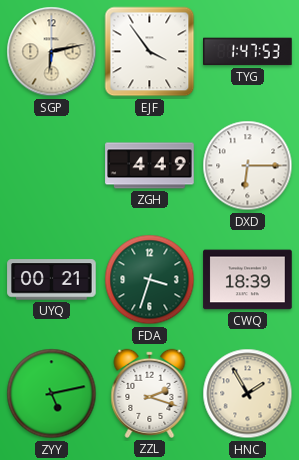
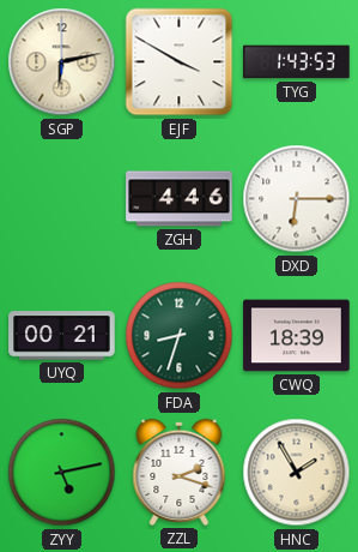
EJF: 3:54 -> 3:50 (180, 62)
TYG: 1:47 -> 1:43 (297, 62)
ZGH: 4:49 -> 4:46 (180, 199)
FDA: 3:33 -> 8:33 (180, 336)
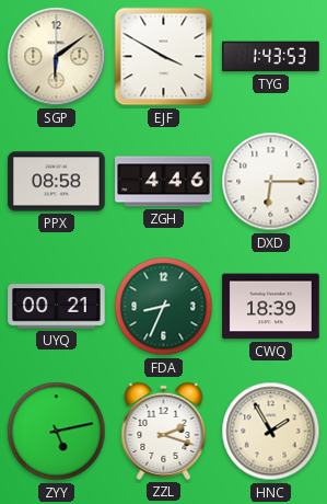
SGP: 6:13 -> 6:09 (57, 57)
PPX: none -> 08:58 (57, 182)
FDA: 8:33 -> 8:34 (164, 307)
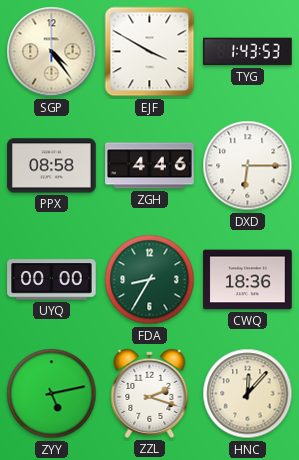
SGP: 6:09 -> 4:24 (52, 52)
UYQ: 00:21 -> 00:00 (52, 280)
FDA: 8:34 -> 8:35 (150, 280)
CWQ: 18:39 -> 18:36 (248, 280)
HNC: 1:55 -> 12:07 (248, 394)
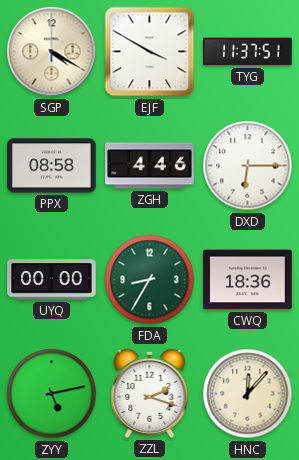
SGP: 4:24 -> 4:20 (52, 52)
TYG: 1:43 -> 11:37 (248, 52)
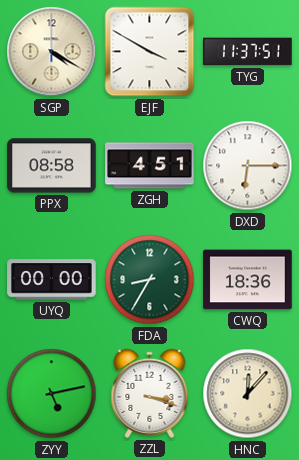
ZGH: 4:46 -> 4:51 (150, 166)
ZZL: 2:18 -> 3:18 (150, 393)
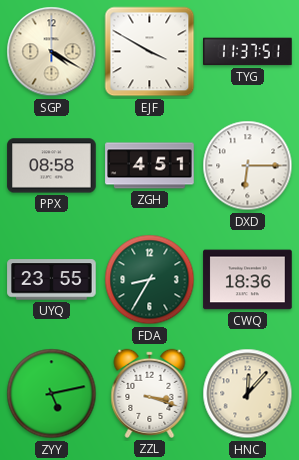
UYQ: 00:00 -> 23:55 (52, 280)
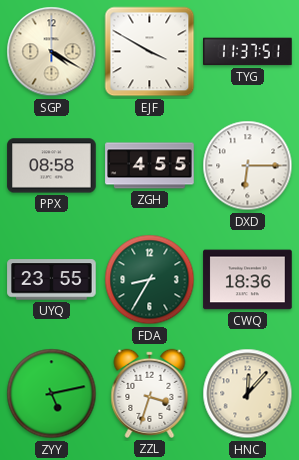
ZGH: 4:51 -> 4:55 (150, 166)
ZZL: 3:18 -> 3:33 (150, 393)
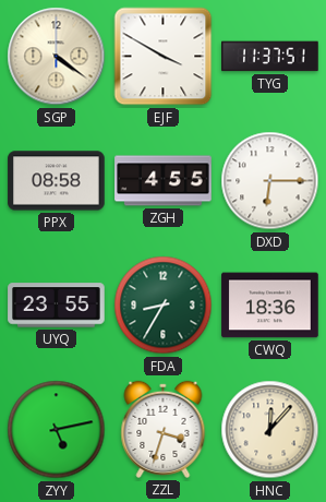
SGP: 4:20 -> 4:21 (57, 57)
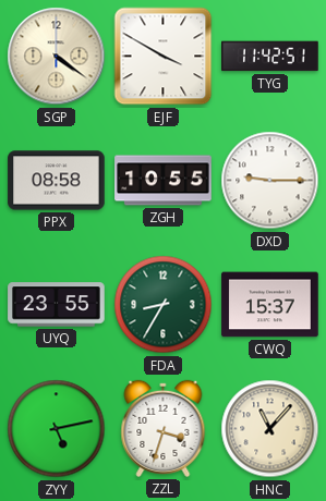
TYG: 11:37 -> 11:42 (270, 57)
ZGH: 4:55 -> 10:55 (164, 181)
DXD: 6:15 -> 9:15 (270, 181)
CWQ: 18:36 -> 15:37 (270, 305)
HNC: 12:07 -> 11:07 (270, 429)
